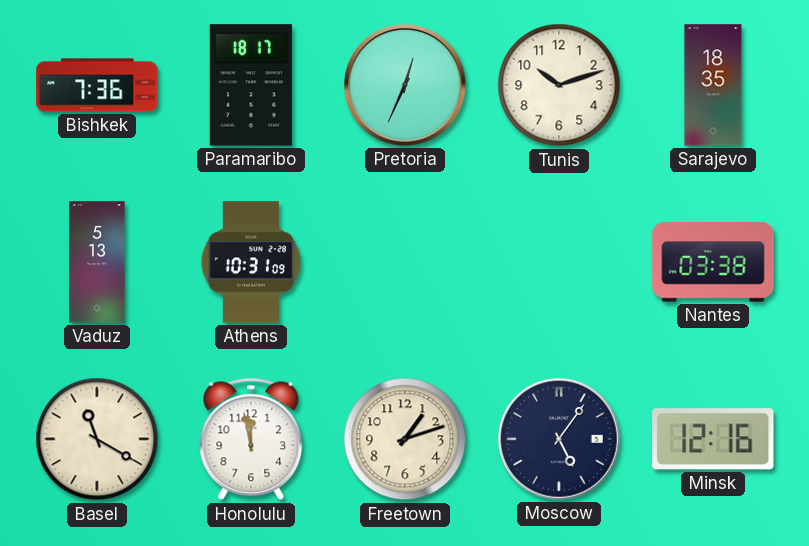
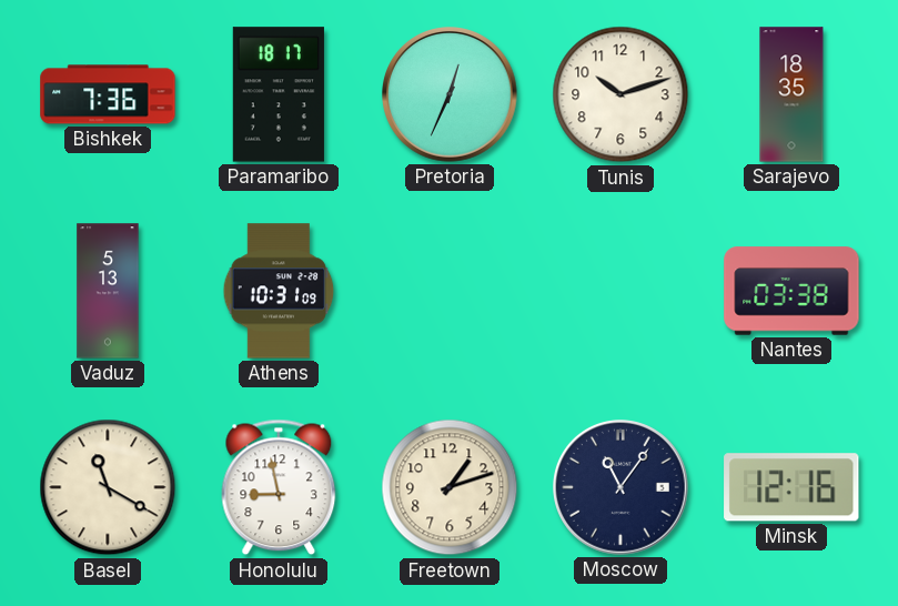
Honolulu: 11:58 -> 8:58 (279, 487)
Moscow: 5:06 -> 11:06 (622, 488)
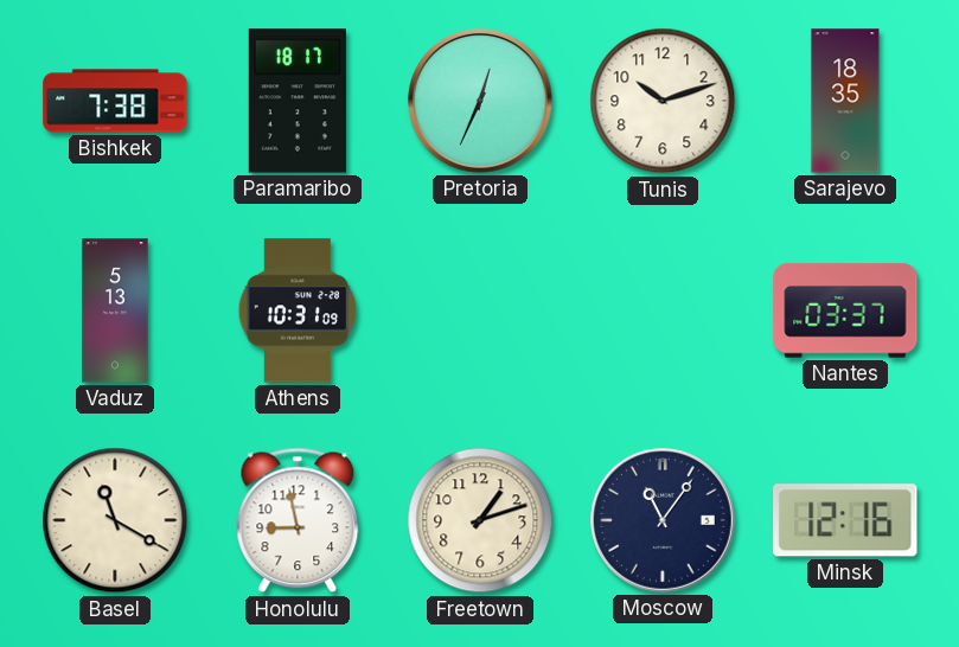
Bishkek: 7:36 -> 7:38 (115, 101)
Nantes: 03:38 -> 03:37 (845, 310)
